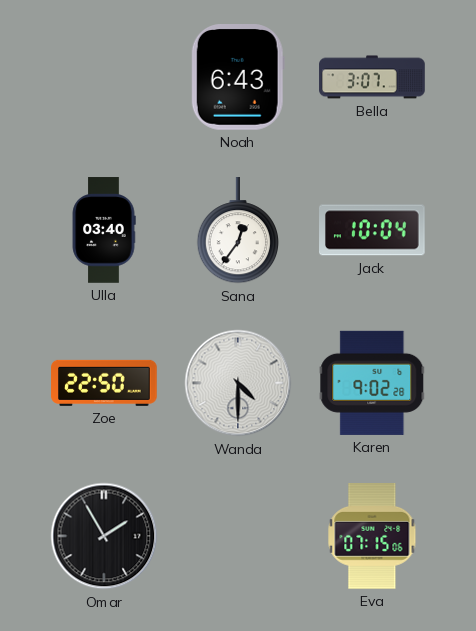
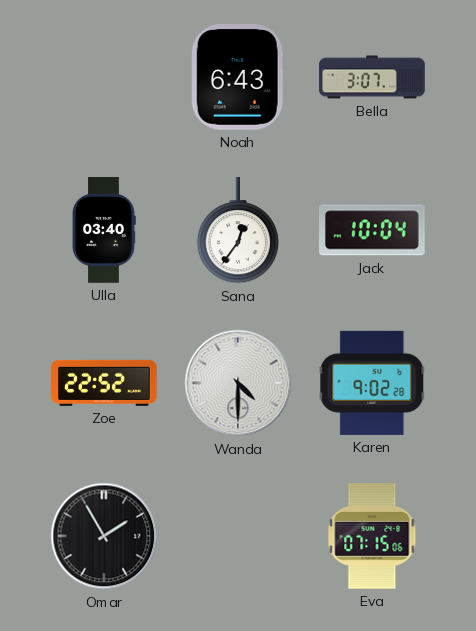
Zoe: 22:50 -> 22:52 (104, 383)
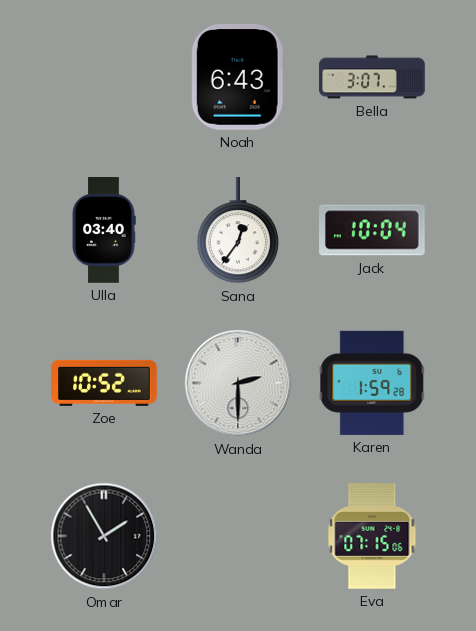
Zoe: 22:52 -> 10:52 (104, 383)
Wanda: 4:30 -> 2:30 (238, 383)
Karen: 9:02 -> 1:59 (372, 383)
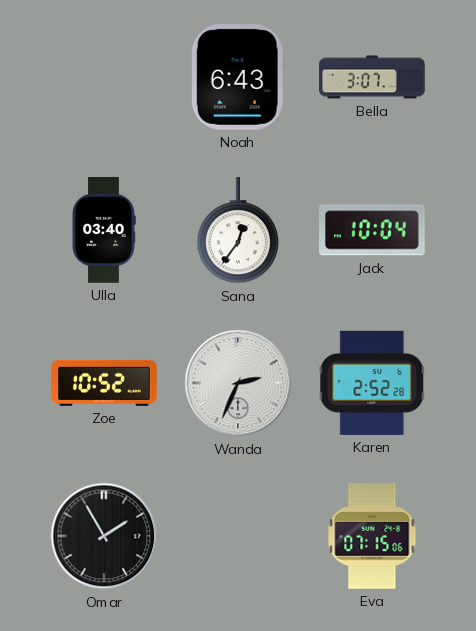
Wanda: 2:30 -> 2:34 (238, 383)
Karen: 1:59 -> 2:52 (372, 383)
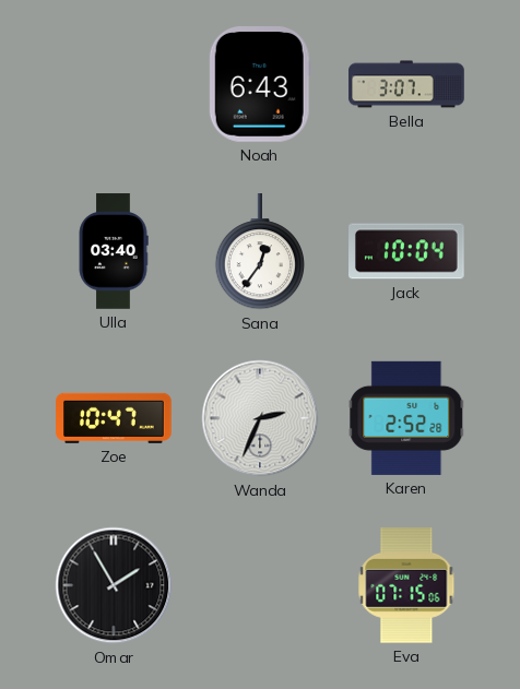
Zoe: 10:52 -> 10:47 (114, 418)
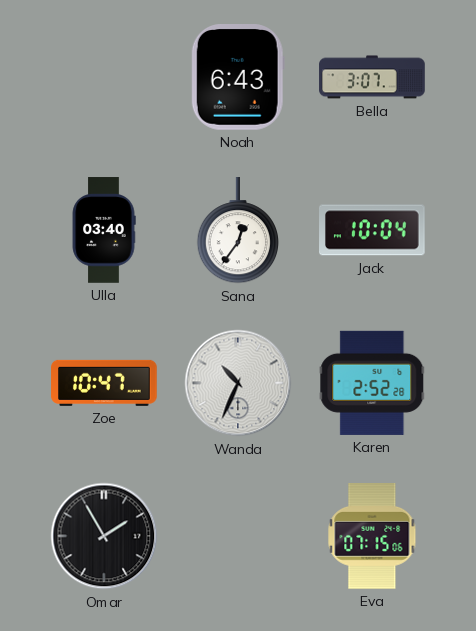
Wanda: 2:34 -> 10:34 (238, 383)
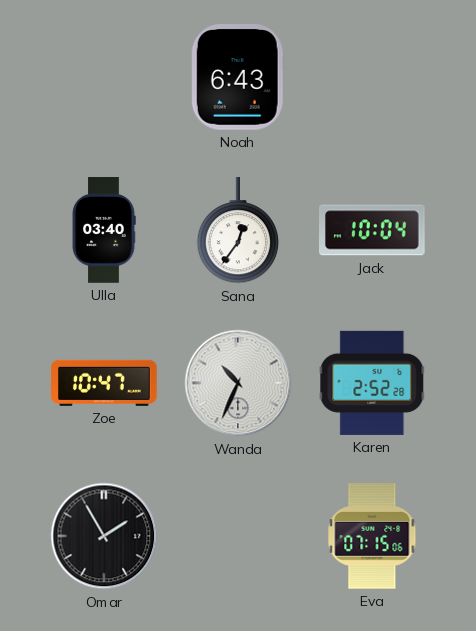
Bella: 3:07 -> none (372, 77)
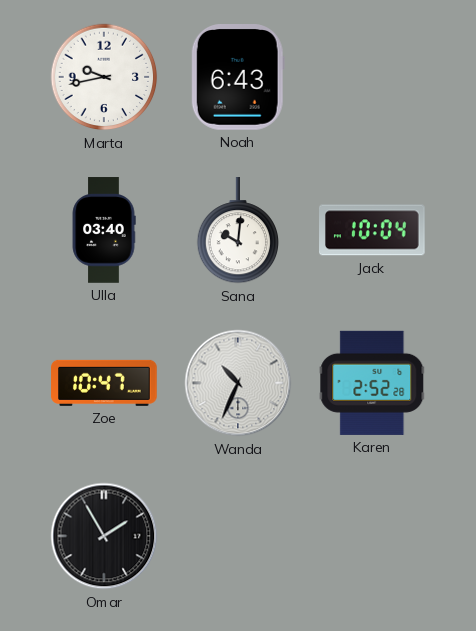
Marta: none -> 9:43 (104, 77)
Sana: 12:36 -> 10:01 (237, 231)
Eva: 07:15 -> none (372, 537)
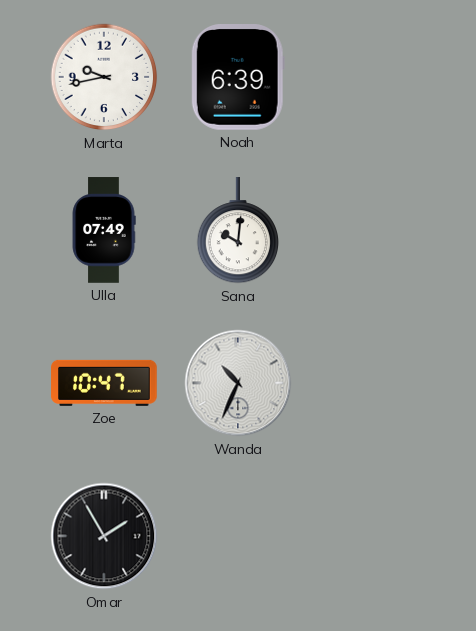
Noah: 6:43 -> 6:39 (238, 78)
Ulla: 03:40 -> 07:49 (104, 230)
Jack: 10:04 -> none (373, 230)
Karen: 2:52 -> none (372, 383)
